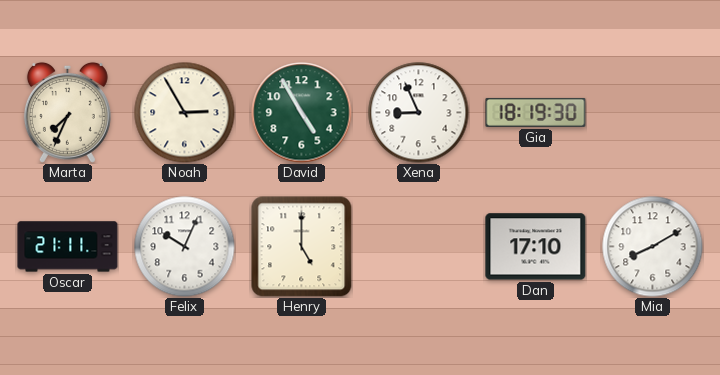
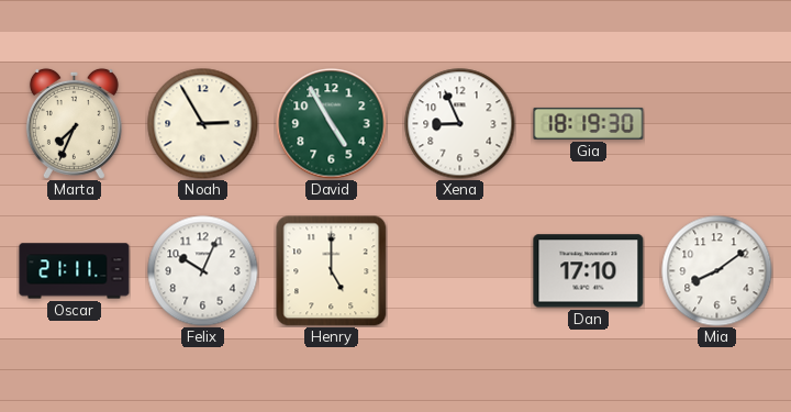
Mia: 8:10 -> 8:09 (717, 271)
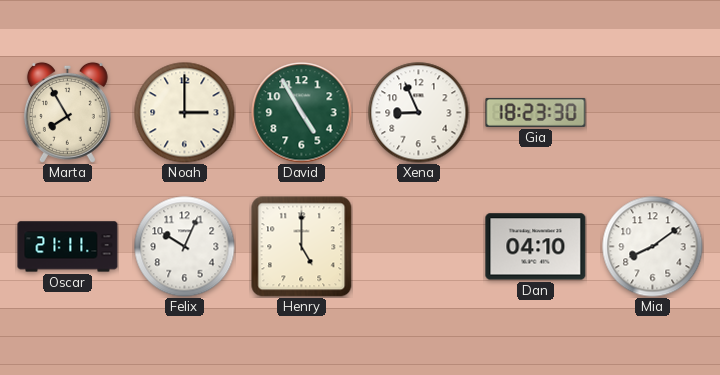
Marta: 7:34 -> 7:55 (67, 112)
Noah: 2:55 -> 3:00 (185, 113)
Gia: 18:19 -> 18:23 (536, 112)
Dan: 17:10 -> 04:10 (536, 247)
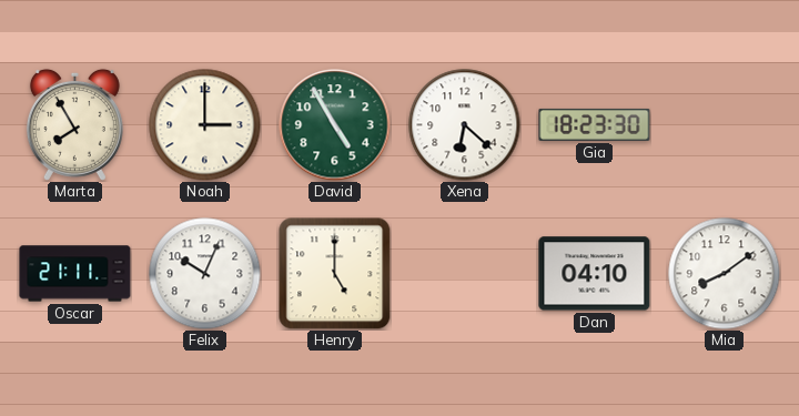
Xena: 8:56 -> 6:22 (465, 125)
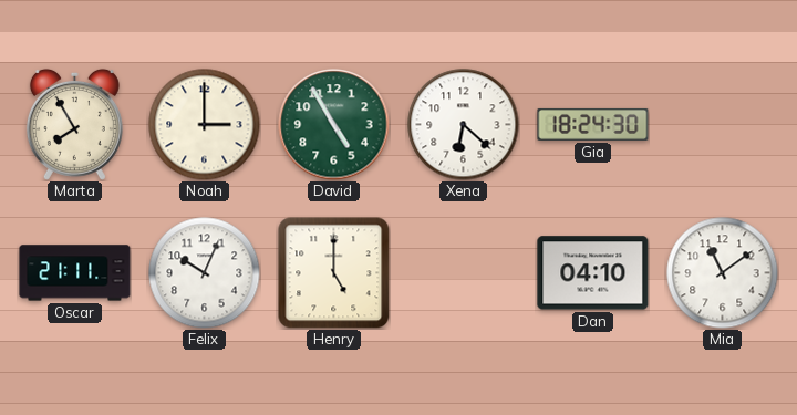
Gia: 18:23 -> 18:24 (593, 124)
Mia: 8:09 -> 11:09 (723, 273)
